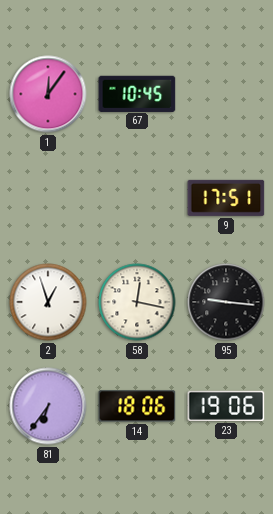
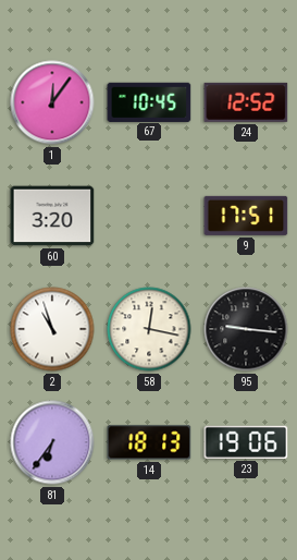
24: none -> 12:52 (246, 102)
60: none -> 3:20 (52, 216)
2: 12:57 -> 10:57 (52, 329)
14: 18:06 -> 18:13 (149, 442)
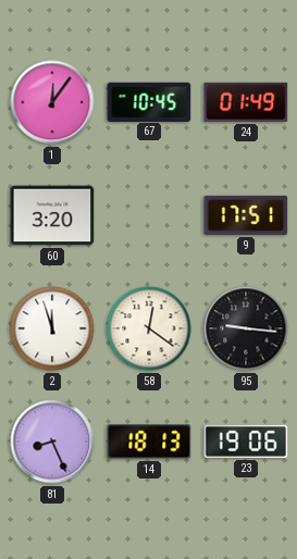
24: 12:52 -> 01:49 (246, 102)
2: 10:57 -> 11:57 (52, 328)
58: 12:17 -> 12:21 (149, 328)
81: 6:36 -> 8:26 (52, 442)
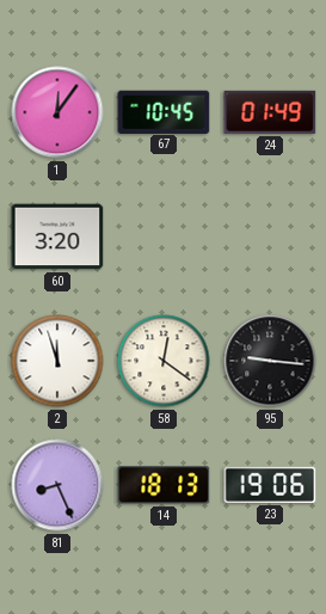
9: 17:51 -> none (246, 215)
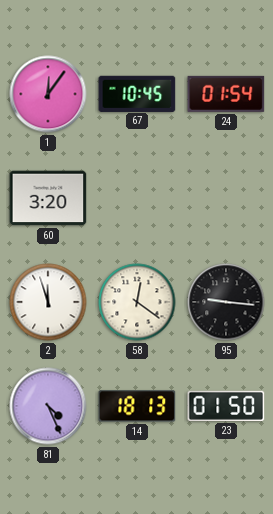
24: 01:49 -> 01:54 (226, 94)
81: 8:26 -> 4:26 (48, 406)
23: 19:06 -> 01:50 (226, 406)
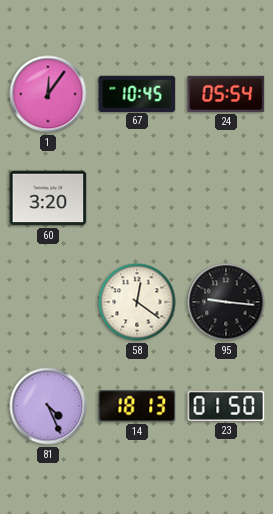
24: 01:54 -> 05:54 (226, 94)
2: 11:57 -> none (48, 302)
